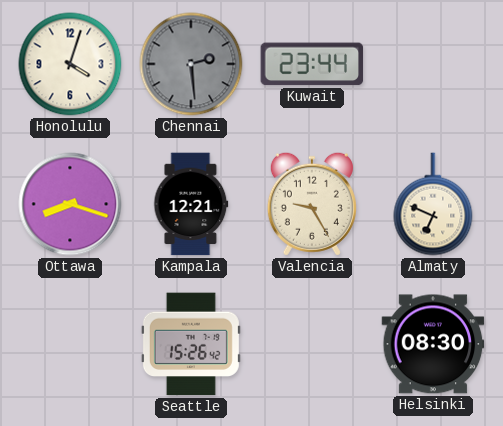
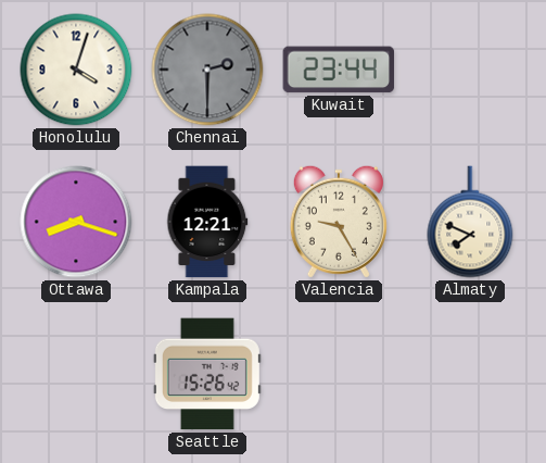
Chennai: 2:29 -> 2:30 (207, 70)
Almaty: 6:49 -> 7:49 (470, 222)
Helsinki: 08:30 -> none (433, 344)
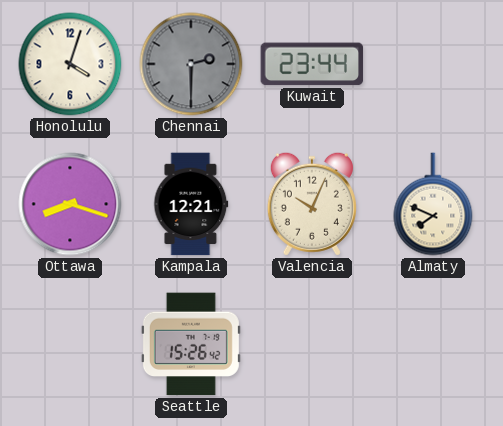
Valencia: 9:25 -> 10:04 (312, 204)
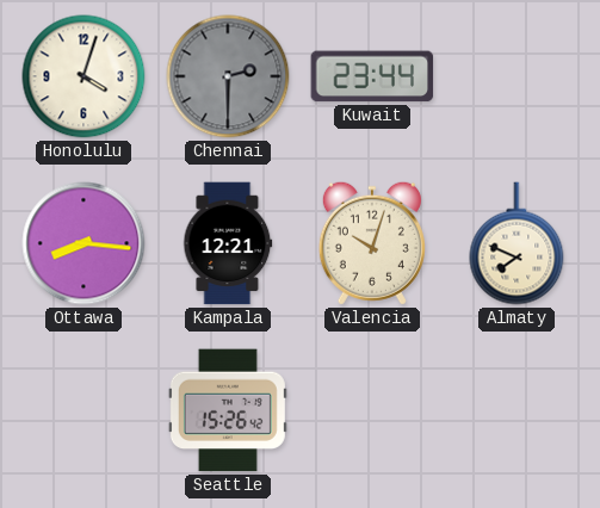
Ottawa: 8:18 -> 8:16 (83, 243)
Valencia: 10:04 -> 10:03 (372, 243)
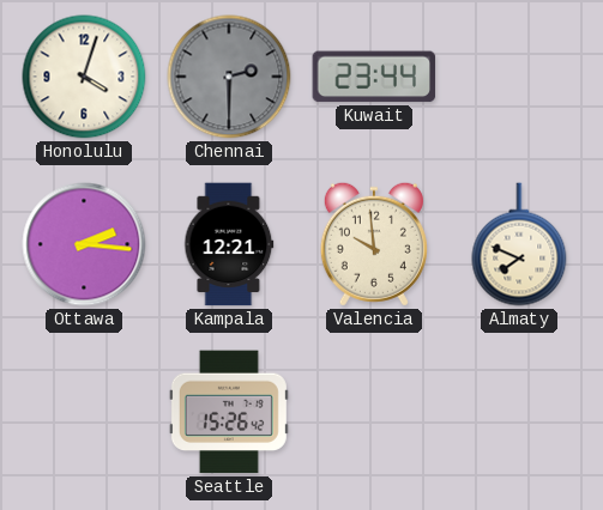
Ottawa: 8:16 -> 2:16 (84, 244)
Valencia: 10:03 -> 9:59 (374, 244)
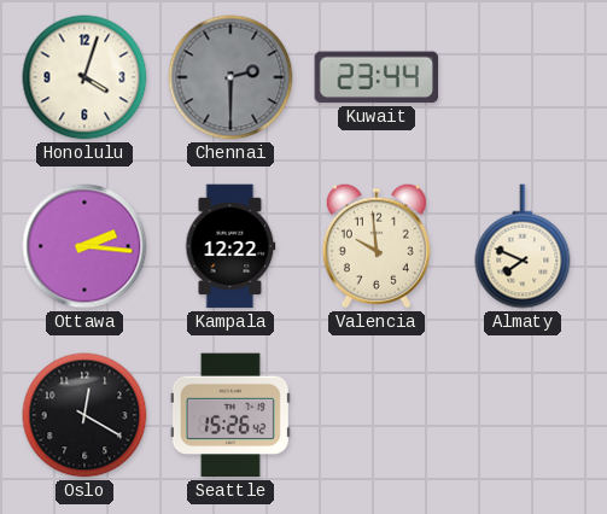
Kampala: 12:21 -> 12:22 (230, 246)
Oslo: none -> 12:20 (84, 415)
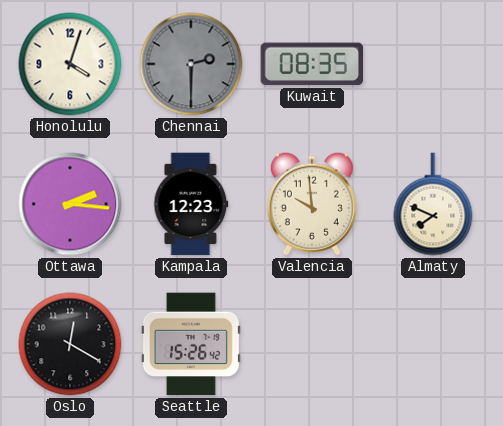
Kuwait: 23:44 -> 08:35 (312, 64)
Kampala: 12:22 -> 12:23 (191, 204)
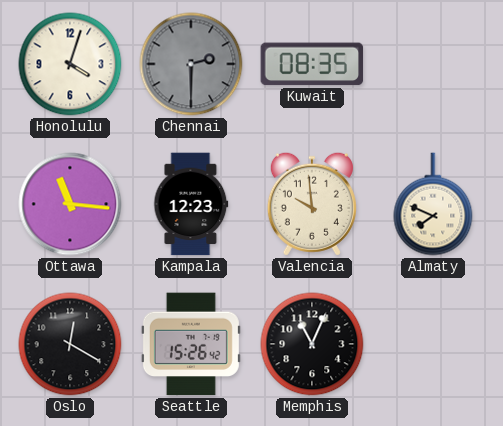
Ottawa: 2:16 -> 11:16 (70, 204)
Memphis: none -> 11:04 (312, 344)
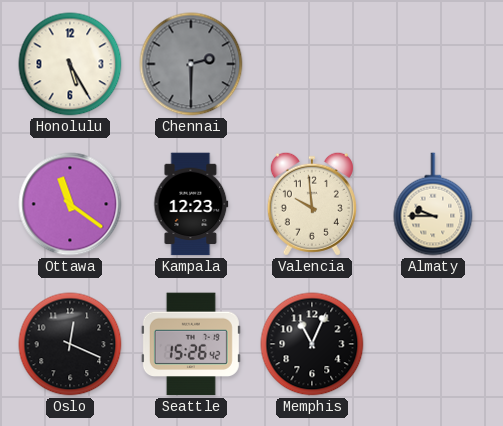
Honolulu: 4:03 -> 5:25 (70, 64)
Kuwait: 08:35 -> none (312, 64)
Ottawa: 11:16 -> 11:21 (70, 204)
Almaty: 7:49 -> 9:45 (433, 204)
Oslo: 12:20 -> 12:19 (70, 344)
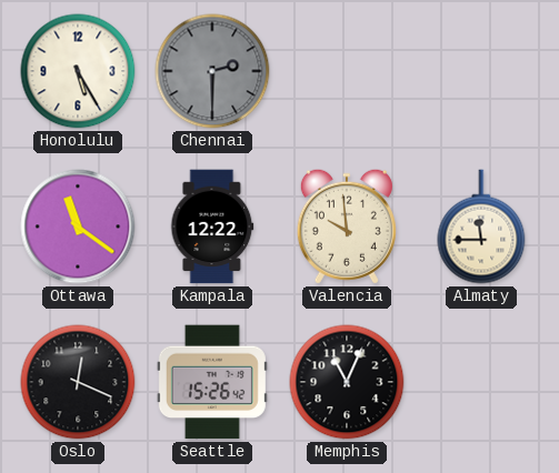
Kampala: 12:23 -> 12:22 (212, 227)
Almaty: 9:45 -> 11:45 (481, 227)
